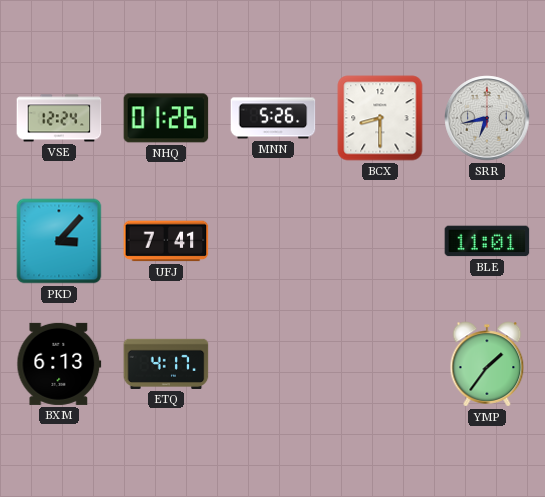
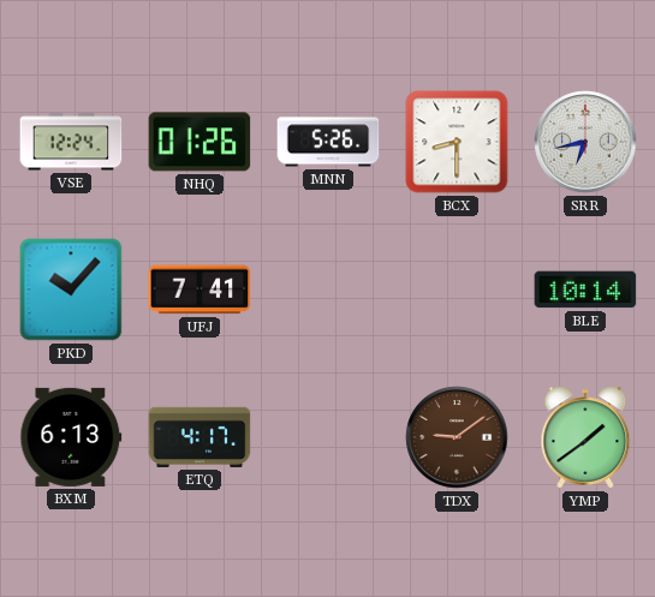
PKD: 3:07 -> 10:07 (71, 289)
BLE: 11:01 -> 10:14 (585, 289)
TDX: none -> 9:09 (457, 437)
YMP: 1:36 -> 1:39 (585, 437)
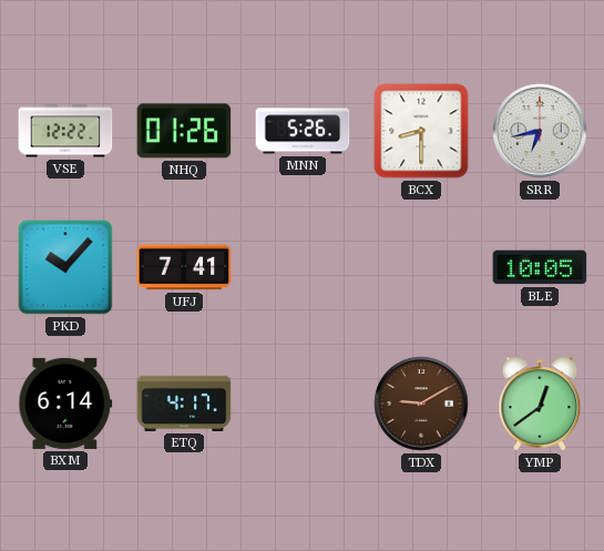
VSE: 12:24 -> 12:22 (65, 131)
BLE: 10:14 -> 10:05 (540, 267)
BXM: 6:13 -> 6:14 (65, 404)
TDX: 9:09 -> 9:10 (421, 404)
YMP: 1:39 -> 12:39 (540, 404)
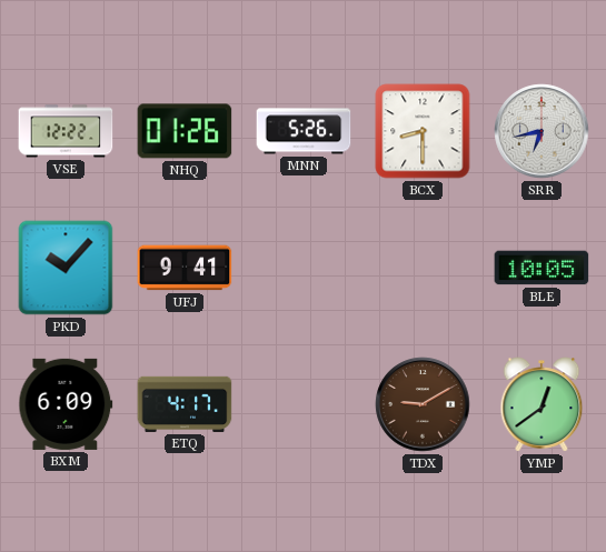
UFJ: 7:41 -> 9:41 (185, 268)
BXM: 6:14 -> 6:09 (66, 404)
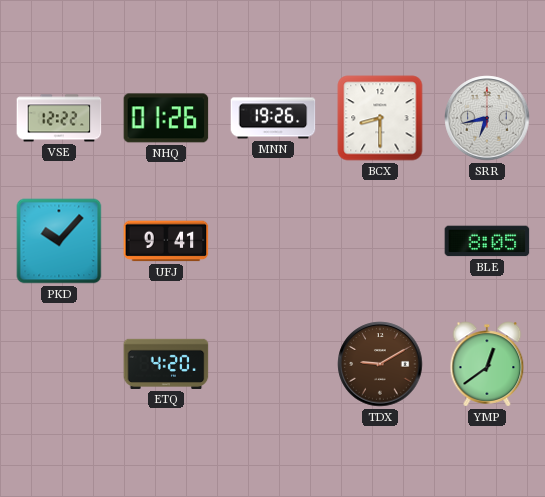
MNN: 5:26 -> 19:26 (273, 118)
BLE: 10:05 -> 8:05 (487, 241)
BXM: 6:09 -> none (66, 404)
ETQ: 4:17 -> 4:20 (166, 364)
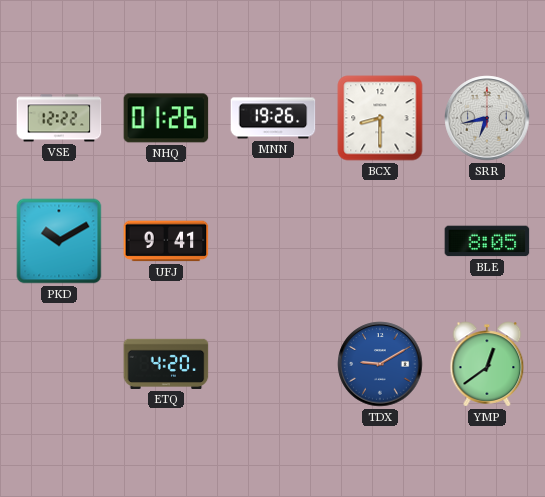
PKD: 10:07 -> 10:10 (59, 241)
TDX dial: brown -> blue (380, 364)
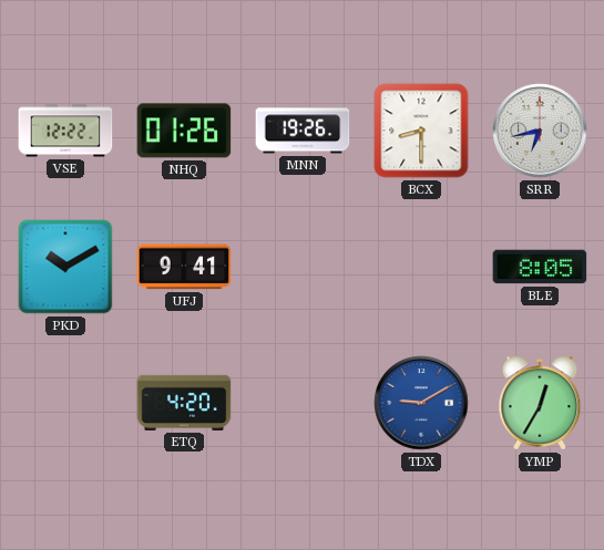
YMP: 12:39 -> 12:35 (540, 403)
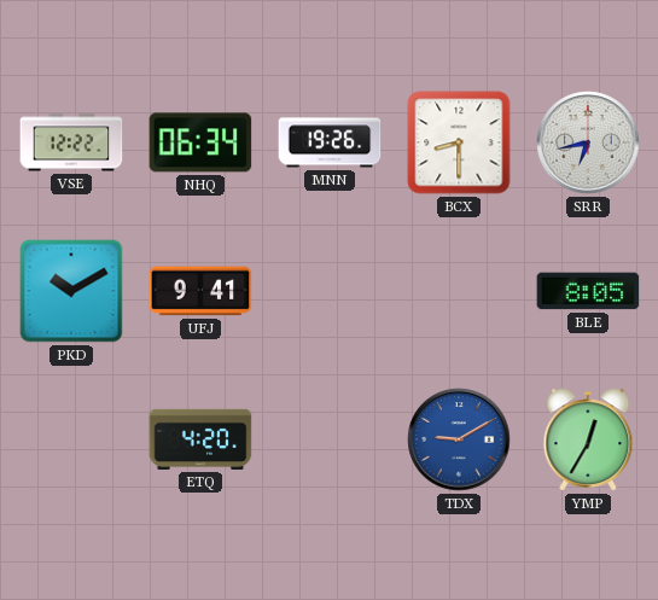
NHQ: 01:26 -> 06:34 (200, 142)
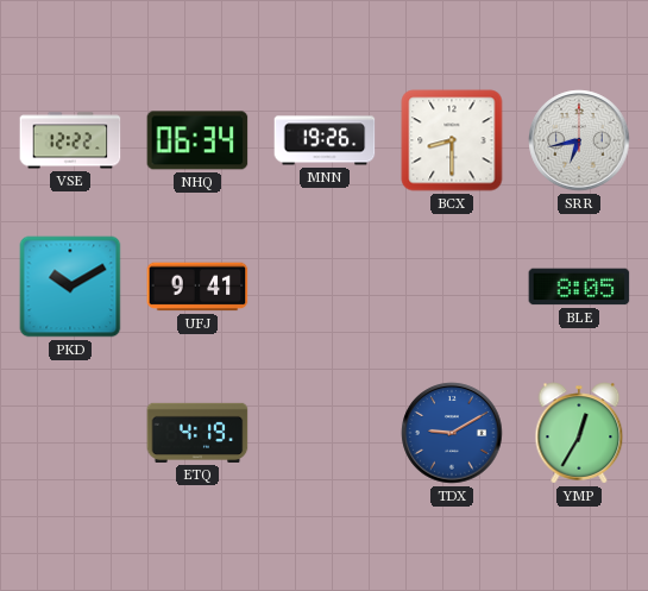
ETQ: 4:20 -> 4:19 (197, 433)
